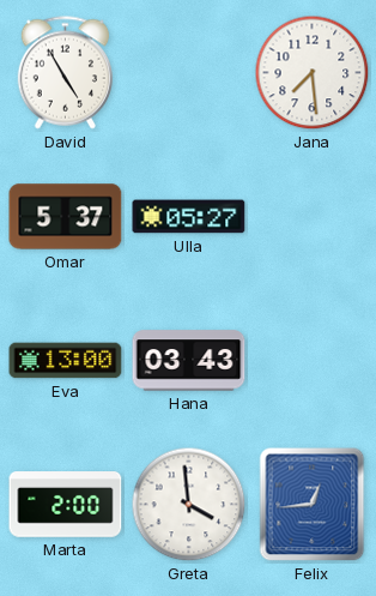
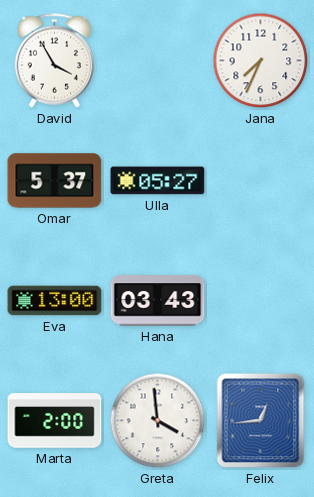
David: 4:55 -> 3:55 (54, 61)
Jana: 7:29 -> 7:34 (261, 61)
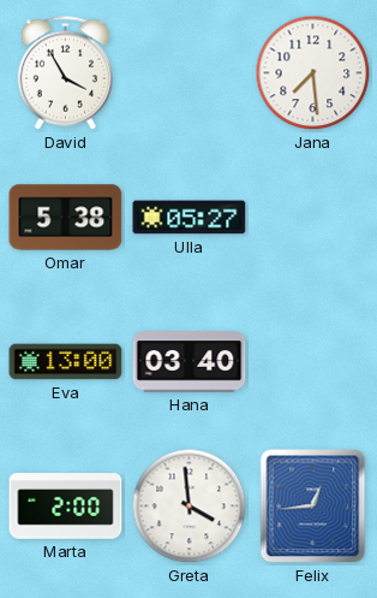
Jana: 7:34 -> 7:29 (313, 73)
Omar: 5:37 -> 5:38 (66, 218)
Hana: 03:43 -> 03:40 (190, 362)
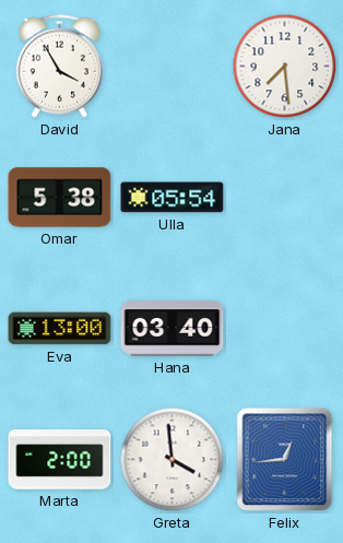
Ulla: 05:27 -> 05:54 (173, 198)
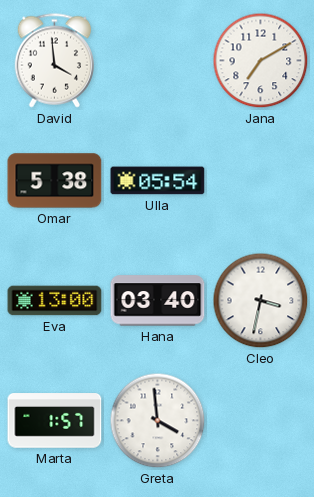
David: 3:55 -> 3:59 (54, 61)
Jana: 7:29 -> 7:10 (261, 61)
Cleo: none -> 3:32 (261, 301)
Marta: 2:00 -> 1:57 (55, 421)
Felix: 12:44 -> none (285, 460)
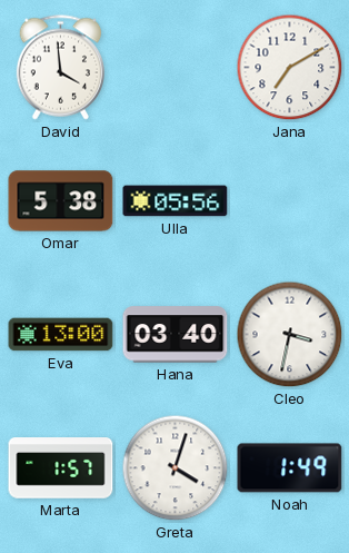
Ulla: 05:54 -> 05:56 (176, 201)
Greta: 3:59 -> 4:03 (176, 468)
Noah: none -> 1:49 (290, 468)
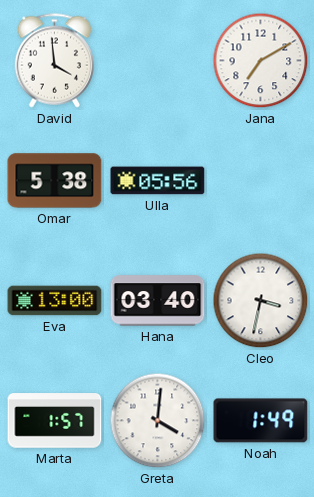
Greta: 4:03 -> 4:01 (158, 421)
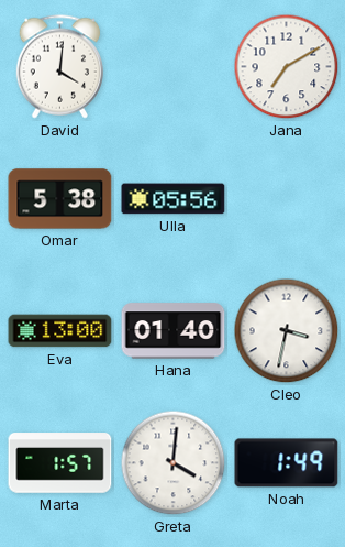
David: 3:59 -> 4:01 (59, 67)
Hana: 03:40 -> 01:40 (174, 331)
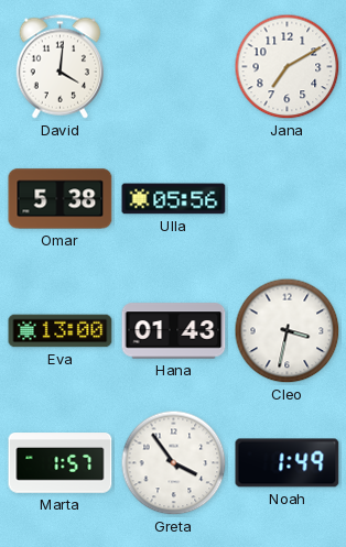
Hana: 01:40 -> 01:43 (174, 331)
Greta: 4:01 -> 3:54 (174, 463)
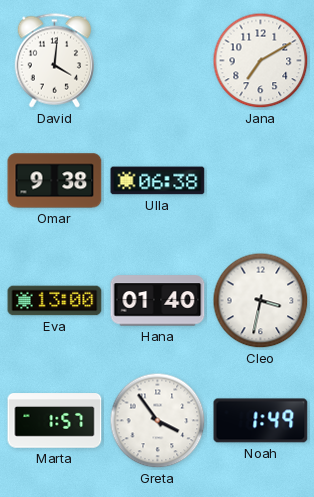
Omar: 5:38 -> 9:38 (55, 181)
Ulla: 05:56 -> 06:38 (158, 181)
Hana: 01:43 -> 01:40 (158, 301)
